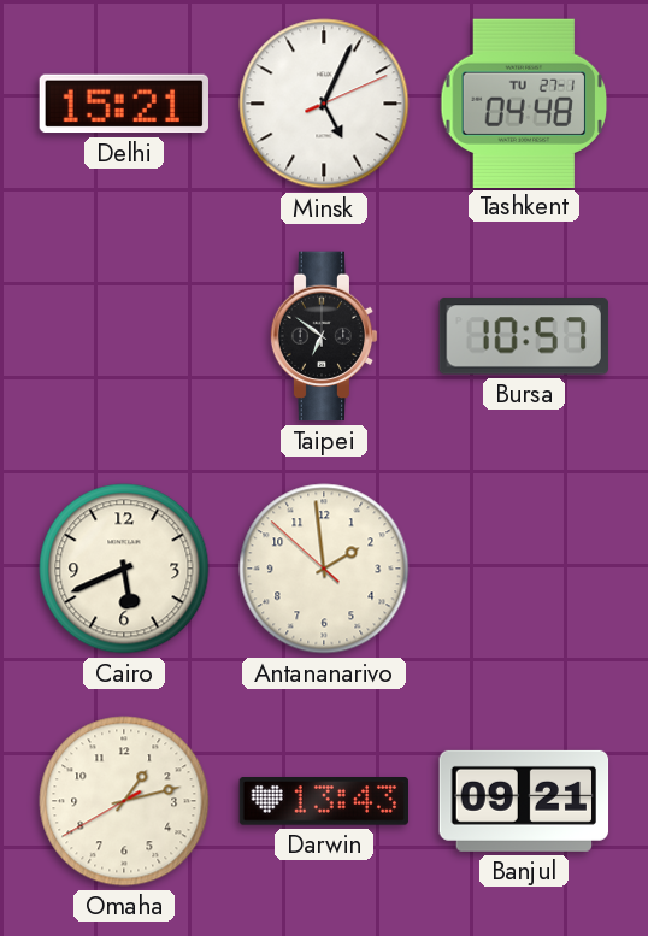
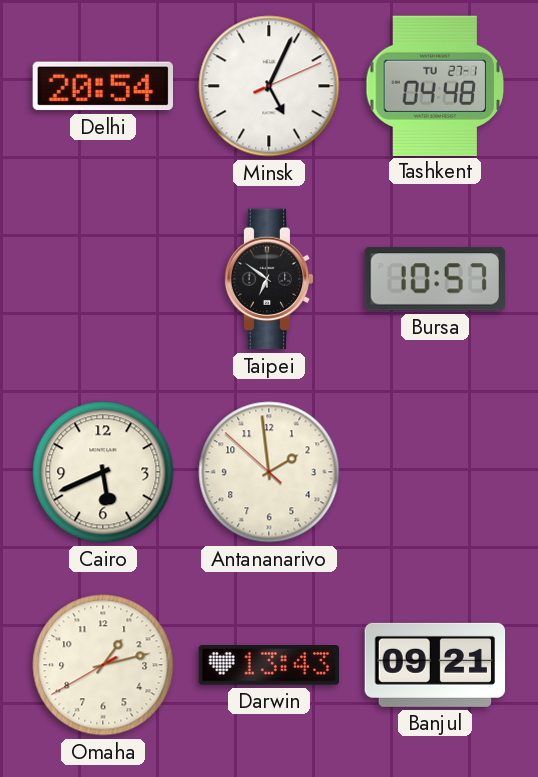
Delhi: 15:21 -> 20:54 (102, 86)
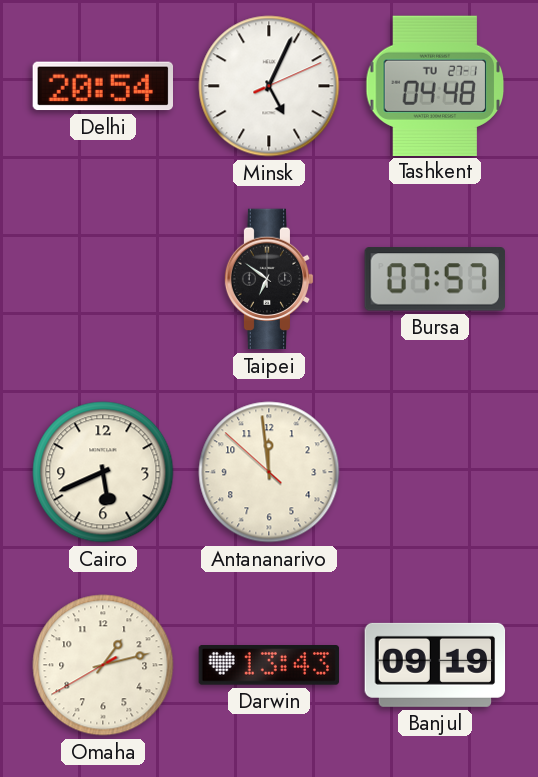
Bursa: 10:57 -> 07:57 (435, 279)
Antananarivo: 1:58 -> 11:58 (269, 472)
Banjul: 09:21 -> 09:19 (435, 665)
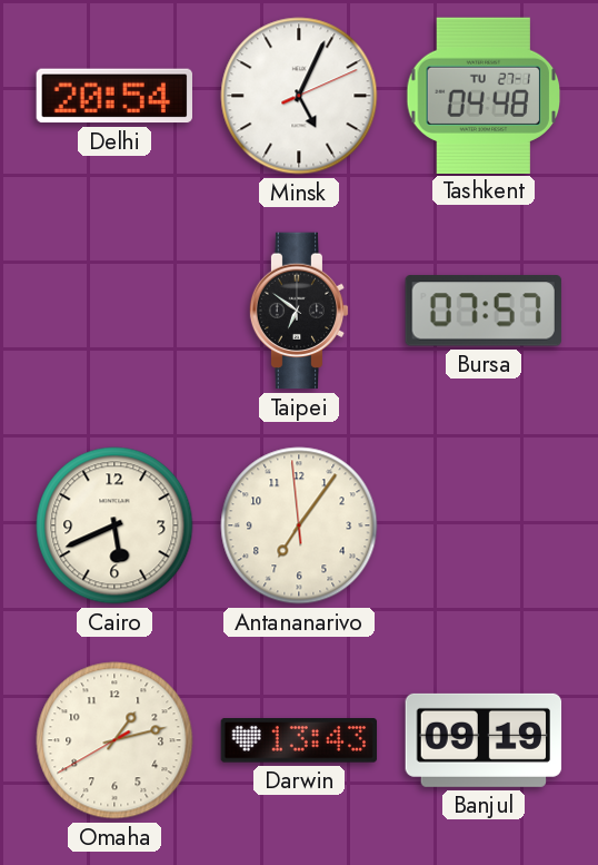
Antananarivo: 11:58 -> 7:05 (299, 525)
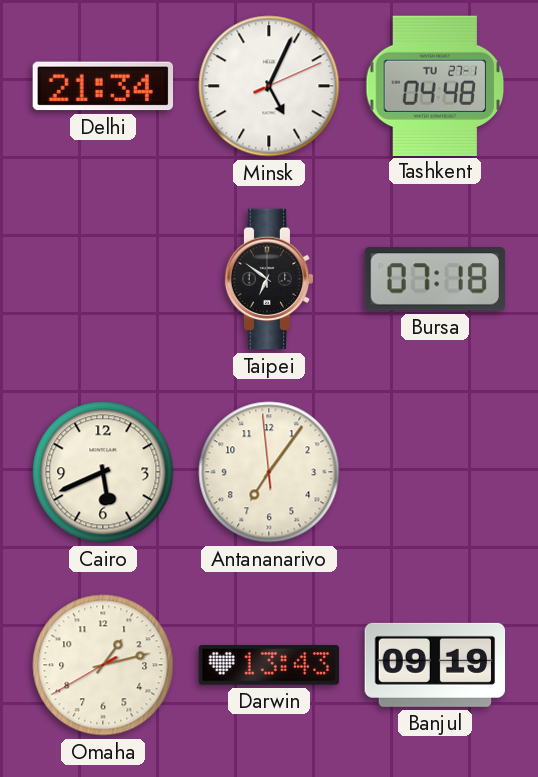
Delhi: 20:54 -> 21:34 (102, 86)
Bursa: 07:57 -> 07:18 (435, 279)
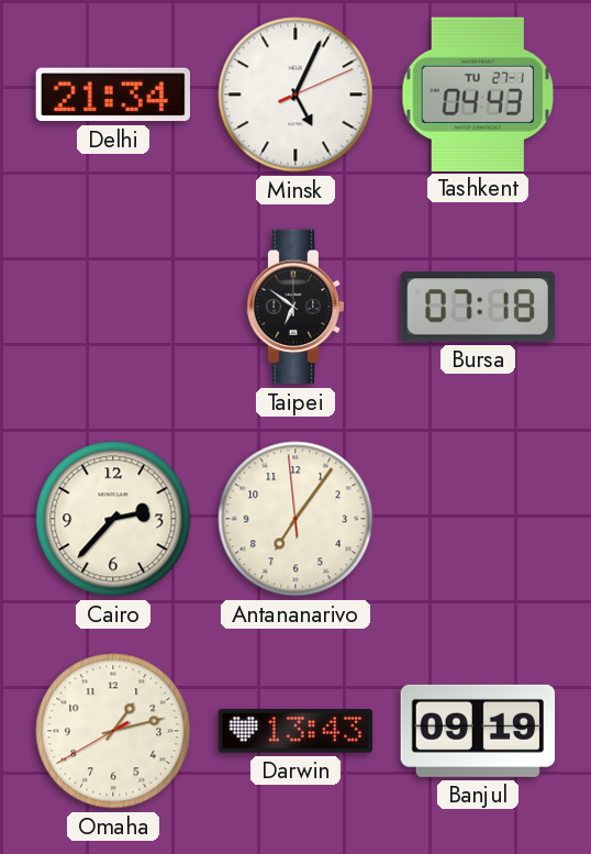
Tashkent: 04:48 -> 04:43 (478, 93)
Cairo: 5:41 -> 2:37 (113, 519)
